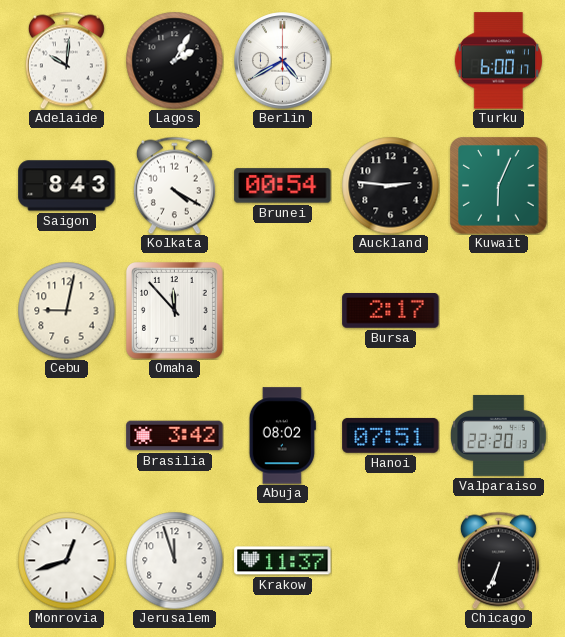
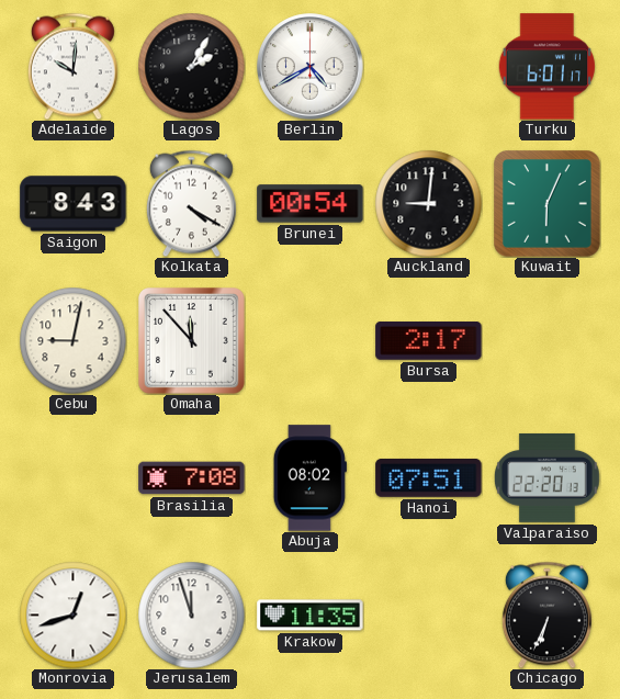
Turku: 6:00 -> 6:01 (546, 67)
Auckland: 2:46 -> 9:01 (428, 203)
Brasilia: 3:42 -> 7:08 (192, 478)
Krakow: 11:37 -> 11:35 (311, 616)
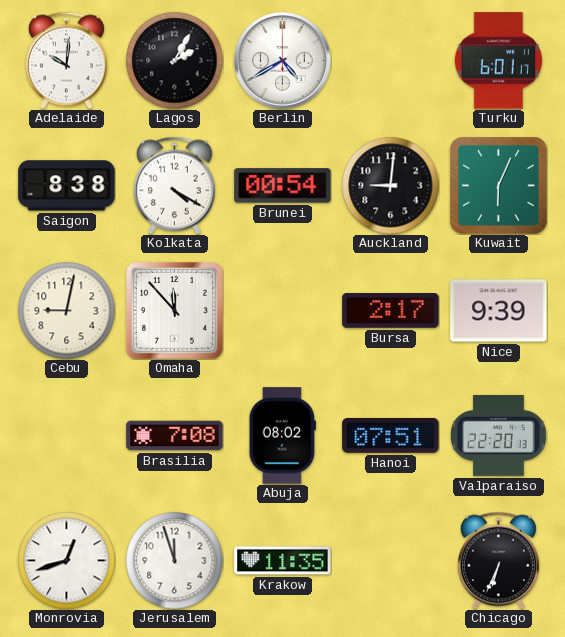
Saigon: 8:43 -> 8:38 (67, 186)
Nice: none -> 9:39 (499, 311)
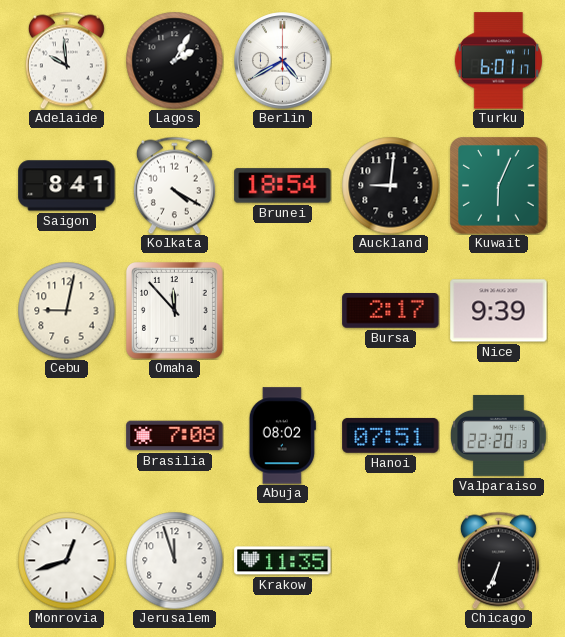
Adelaide: 10:01 -> 9:59 (66, 60)
Saigon: 8:38 -> 8:41 (67, 186)
Brunei: 00:54 -> 18:54 (283, 186)
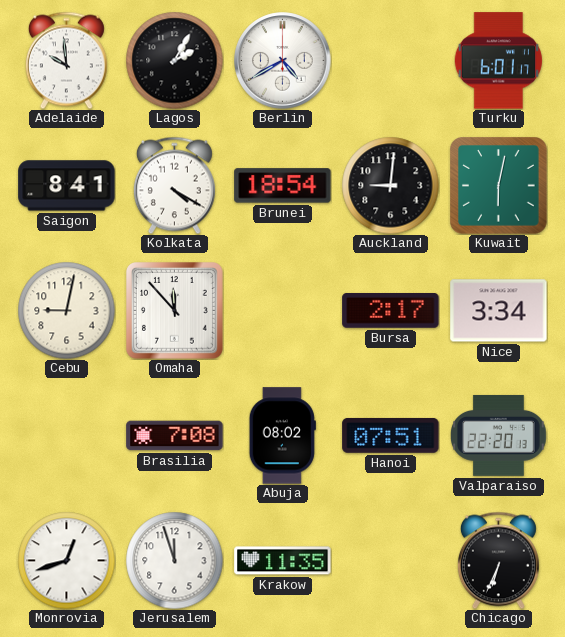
Kuwait: 6:04 -> 6:02 (499, 186)
Nice: 9:39 -> 3:34 (499, 311)
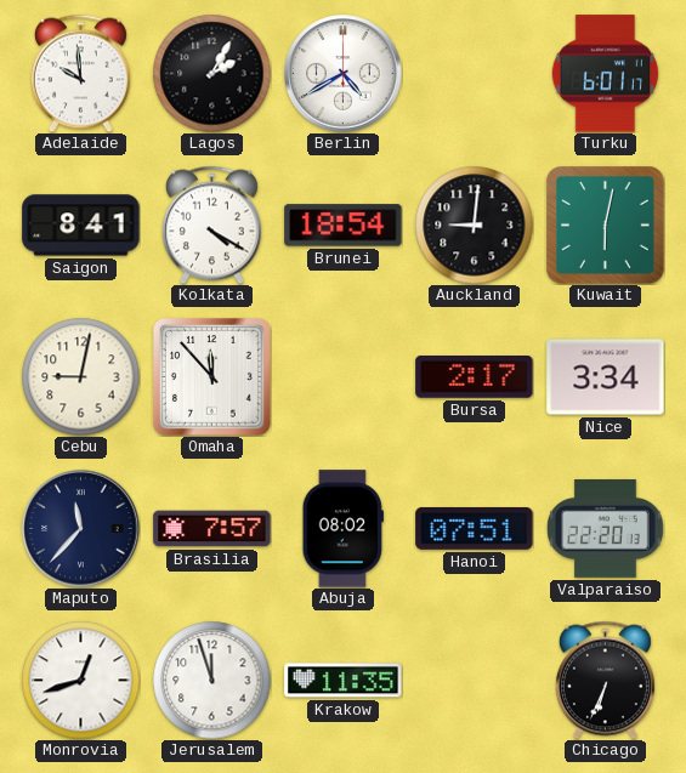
Maputo: none -> 11:37 (81, 529)
Brasilia: 7:08 -> 7:57 (212, 529)
